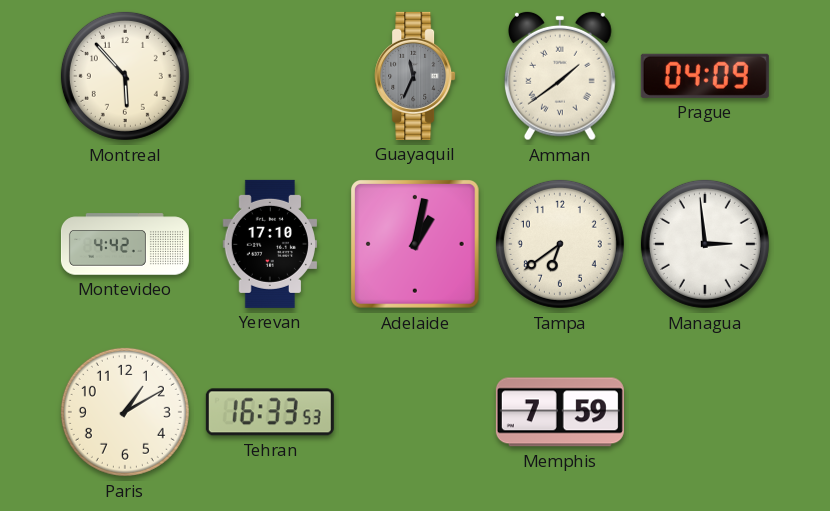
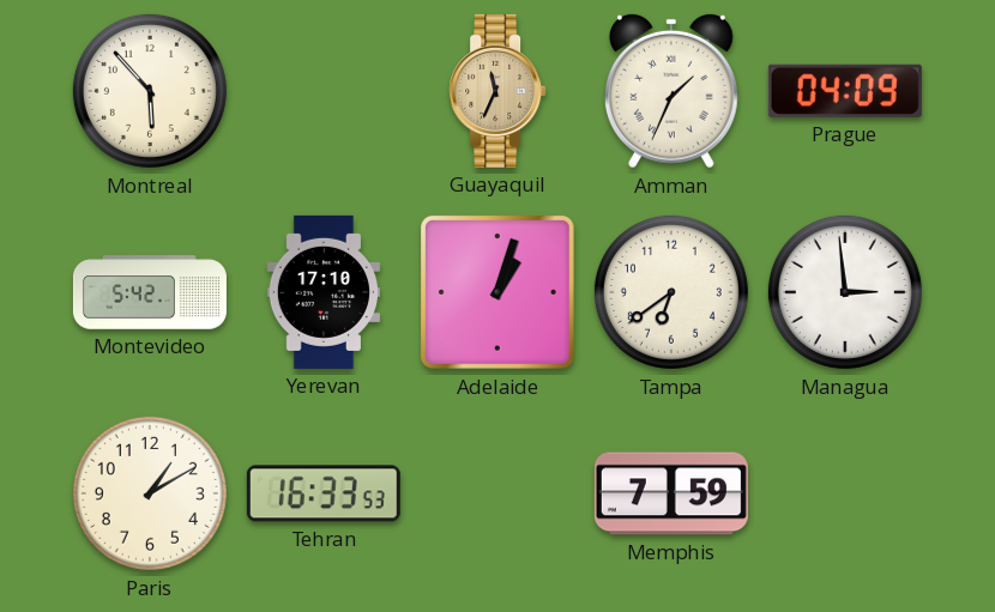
Guayaquil dial: grey -> champagne (497, 91)
Amman: 1:39 -> 1:34 (671, 91)
Montevideo: 4:42 -> 5:42 (150, 292)
Adelaide: 1:02 -> 1:03 (499, 293)
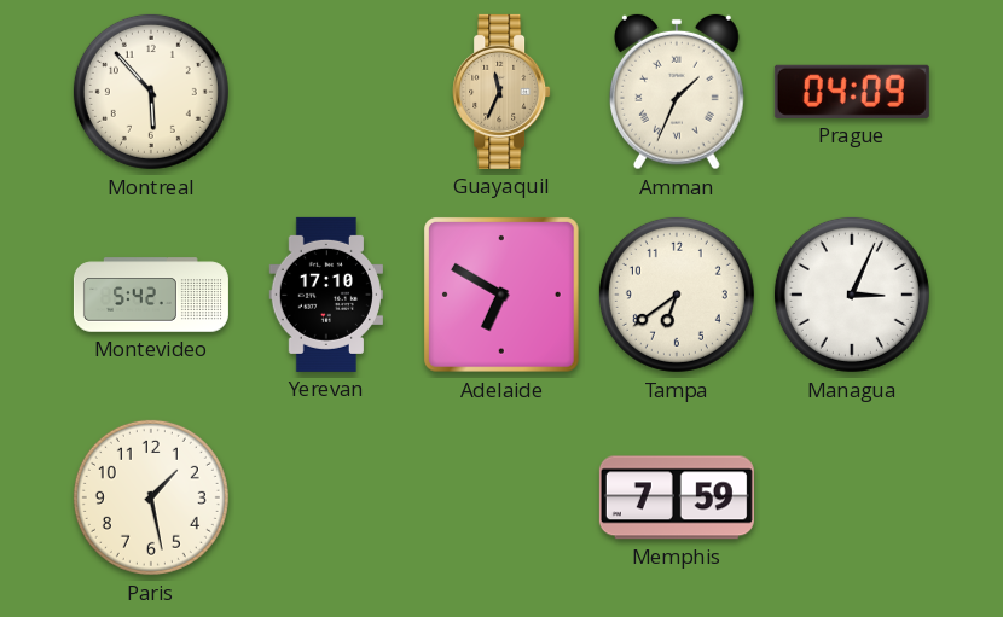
Adelaide: 1:03 -> 6:50 (503, 296)
Managua: 2:59 -> 3:04 (852, 295)
Paris: 1:10 -> 1:28 (151, 497)
Tehran: 16:33 -> none (324, 493)
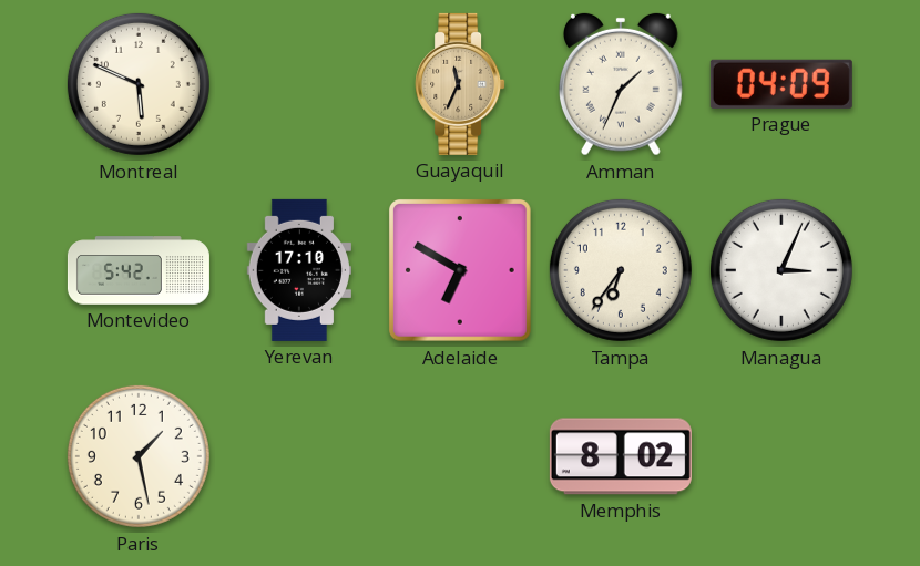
Montreal: 5:53 -> 5:49 (139, 84)
Tampa: 6:39 -> 6:36 (621, 270)
Memphis: 7:59 -> 8:02 (621, 456)
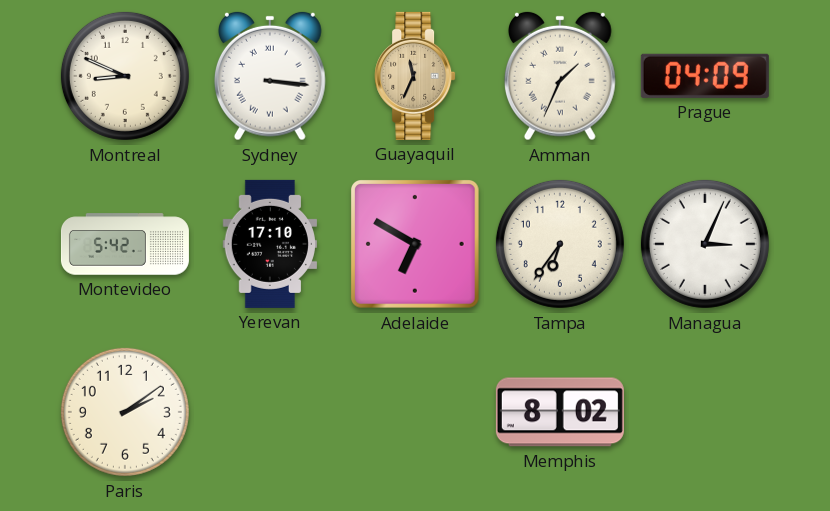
Montreal: 5:49 -> 8:49 (125, 76)
Sydney: none -> 3:16 (270, 76)
Paris: 1:28 -> 2:09 (125, 412)
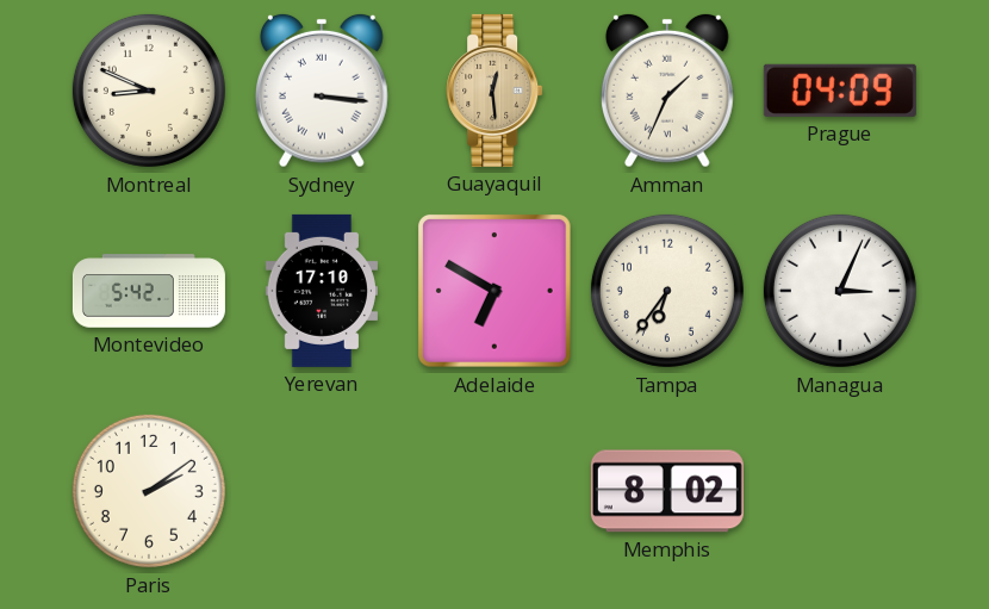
Guayaquil: 11:34 -> 12:29 (494, 91)
